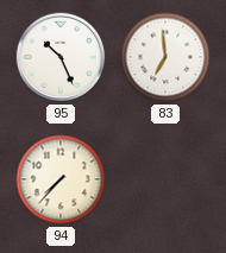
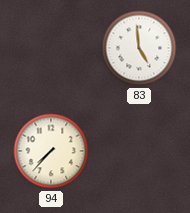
95: 10:26 -> none (61, 57)
83: 6:59 -> 4:59 (139, 48)
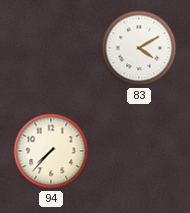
83: 4:59 -> 4:10 (139, 48)
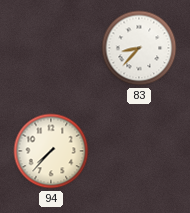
83: 4:10 -> 8:37 (139, 48)
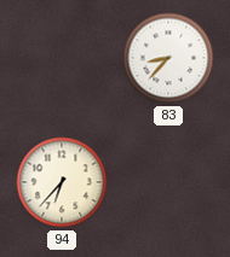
94: 7:37 -> 6:37 (62, 182)
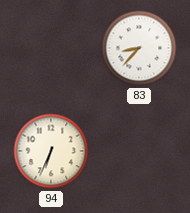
94: 6:37 -> 6:34 (51, 151)
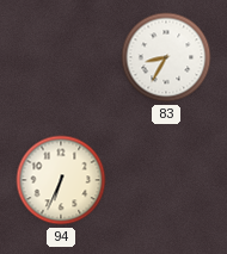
83: 8:37 -> 8:35 (166, 57)
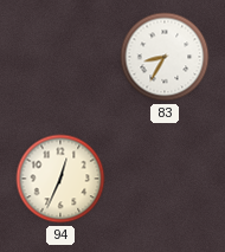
94: 6:34 -> 12:34 (60, 179)
